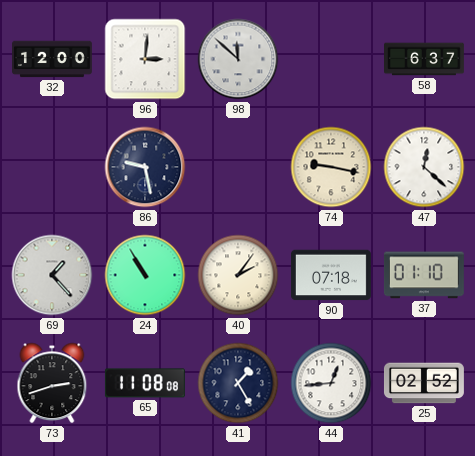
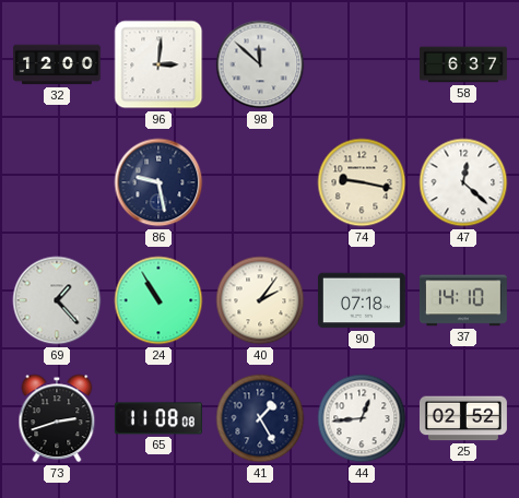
37: 01:10 -> 14:10 (463, 300)
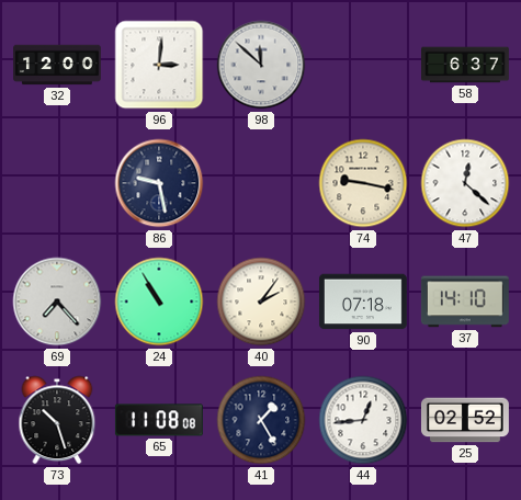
69: 1:23 -> 7:23 (57, 302)
73: 2:42 -> 10:27 (57, 420)
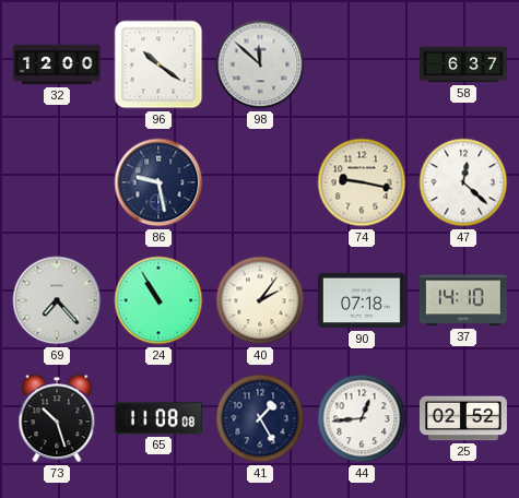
96: 3:01 -> 10:21 (158, 64)
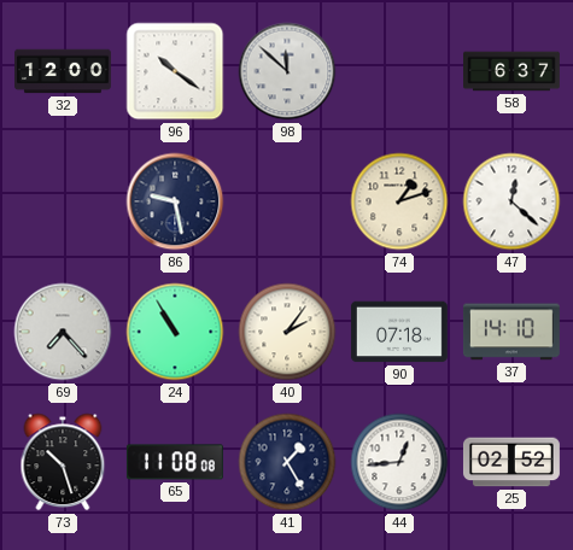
74: 9:17 -> 1:12 (399, 201)
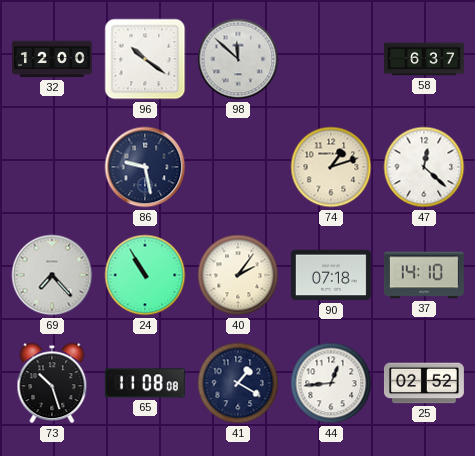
41: 1:25 -> 1:20 (238, 383)
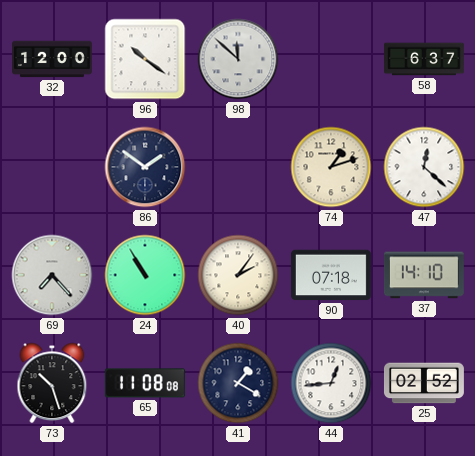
86: 9:28 -> 1:51 (145, 167)
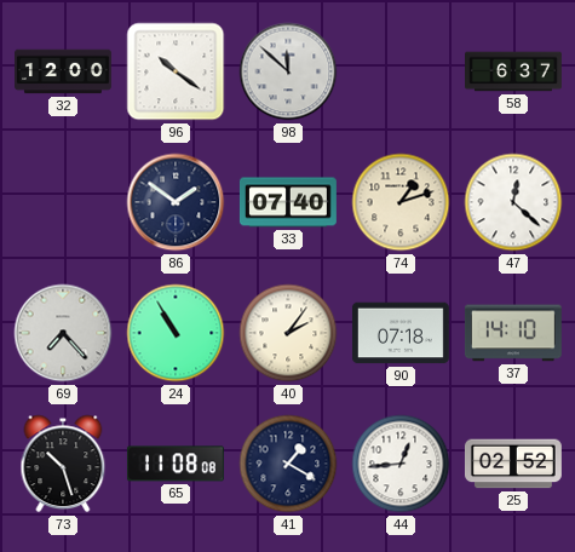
33: none -> 07:40 (288, 202)
